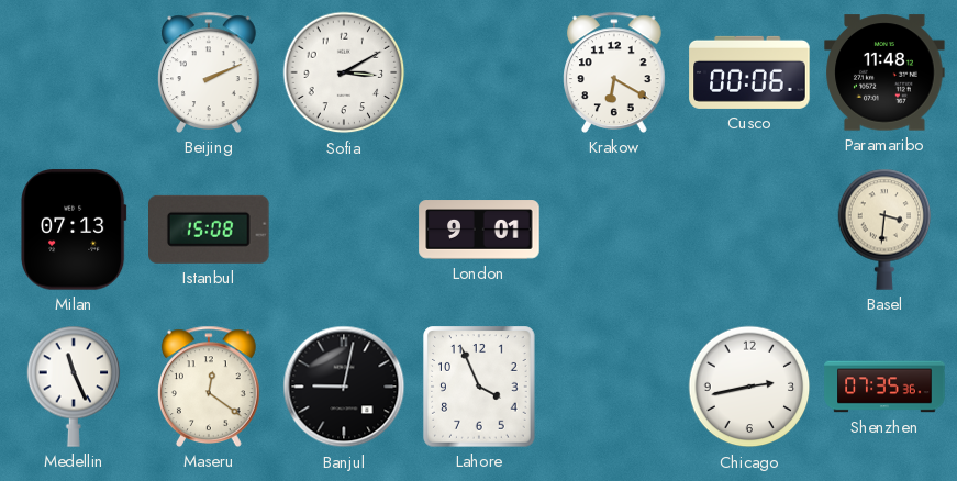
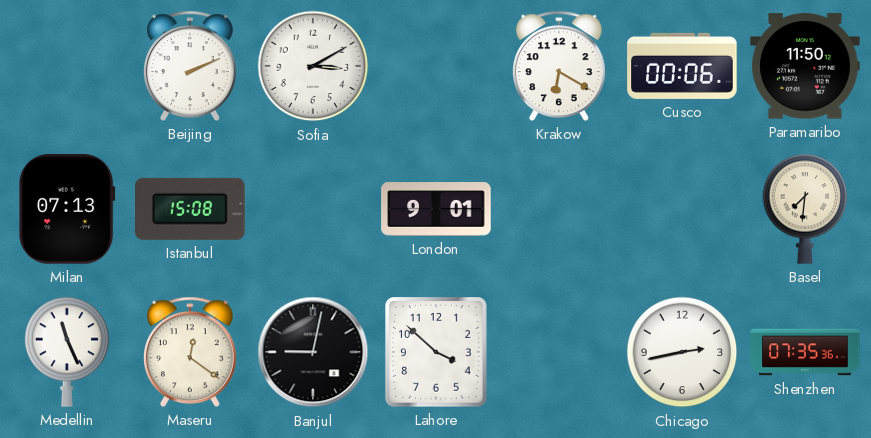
Paramaribo: 11:48 -> 11:50 (805, 66)
Basel: 3:31 -> 7:31 (805, 209)
Lahore: 3:56 -> 3:52 (436, 352)
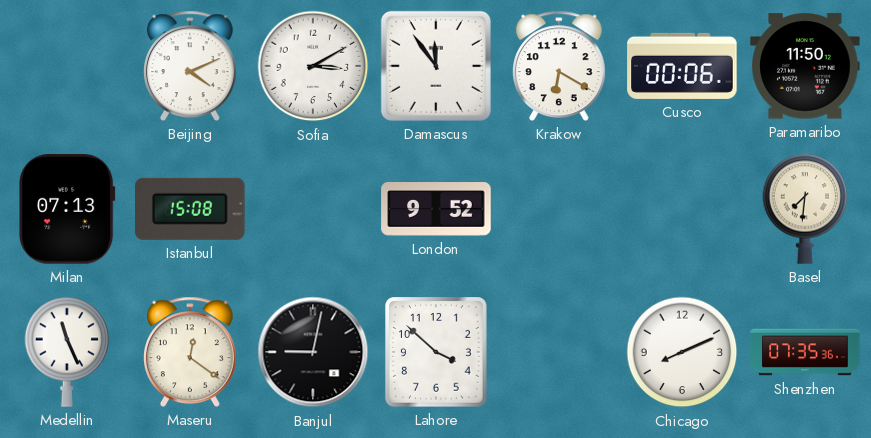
Beijing: 2:11 -> 4:11 (191, 66)
Damascus: none -> 11:54 (436, 66)
London: 9:01 -> 9:52 (436, 209)
Chicago: 2:43 -> 8:11 (682, 352)
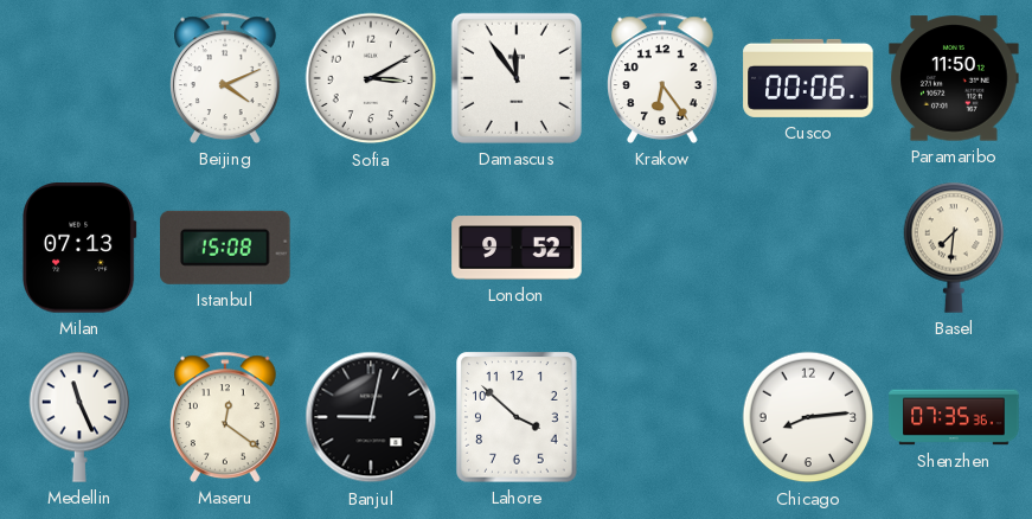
Krakow: 6:20 -> 6:24 (664, 78)
Chicago: 8:11 -> 8:14 (808, 417)
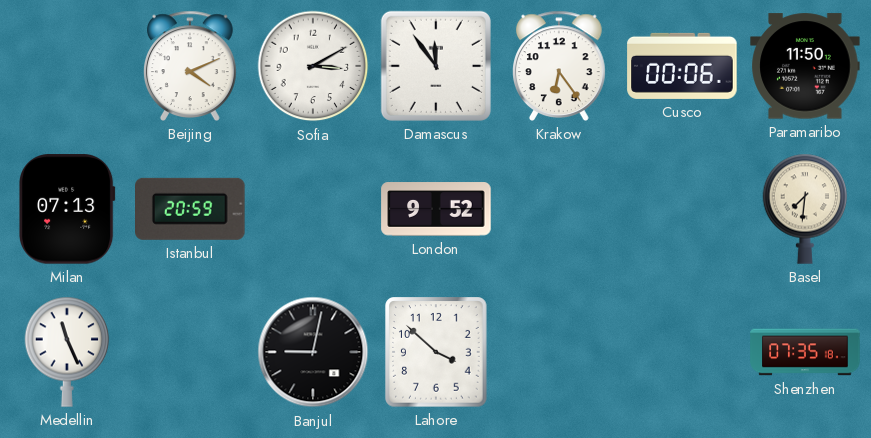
Istanbul: 15:08 -> 20:59 (191, 209)
Maseru: 12:21 -> none (226, 417)
Chicago: 8:14 -> none (808, 417)
Shenzhen: 07:35:36 -> 07:35:18 (805, 352)
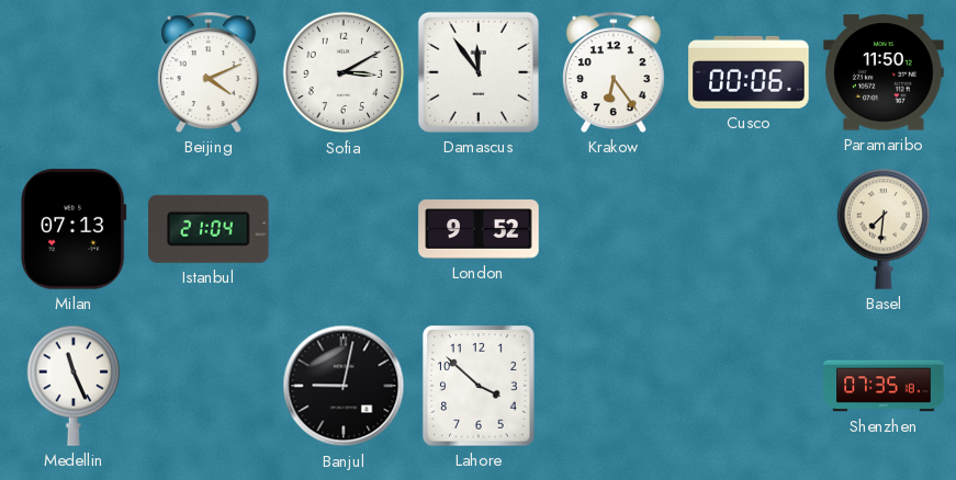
Istanbul: 20:59 -> 21:04 (210, 229)
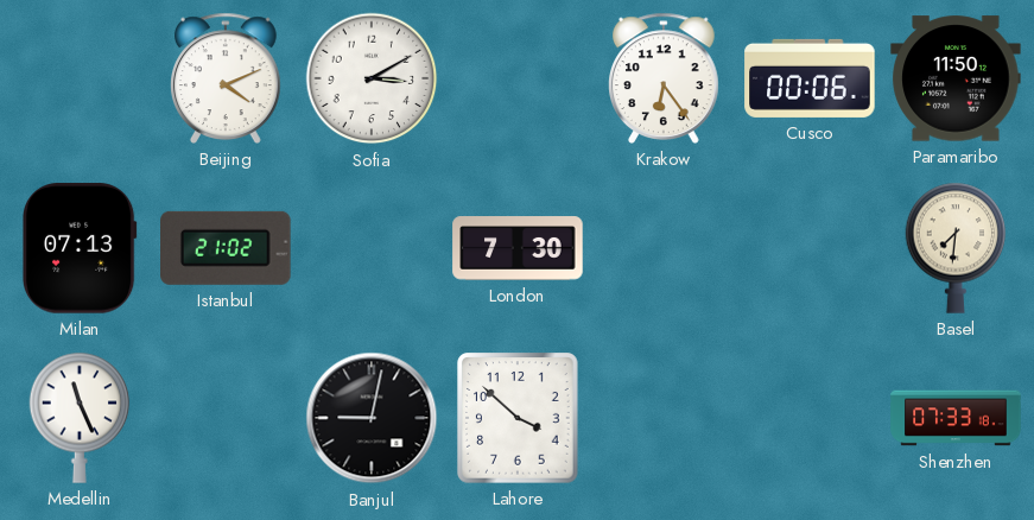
Damascus: 11:54 -> none (479, 72)
Istanbul: 21:04 -> 21:02 (227, 248)
London: 9:52 -> 7:30 (518, 248)
Shenzhen: 07:35 -> 07:33 (956, 418)
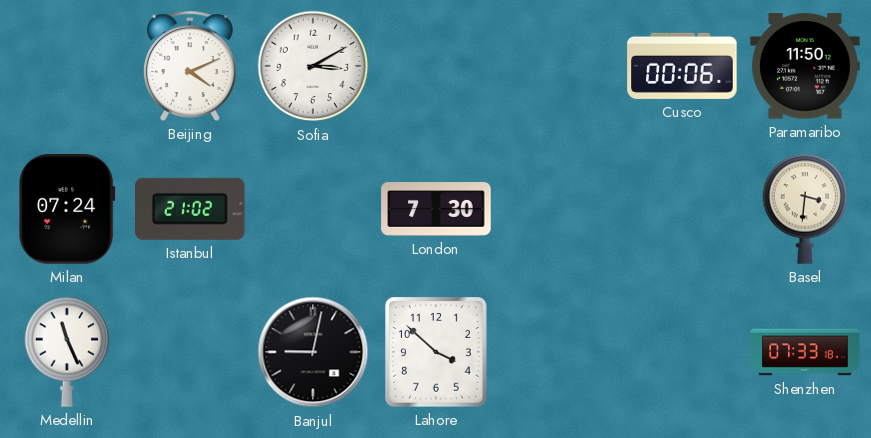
Krakow: 6:24 -> none (665, 78)
Milan: 07:13 -> 07:24 (68, 209)
Basel: 7:31 -> 3:31 (805, 209)
